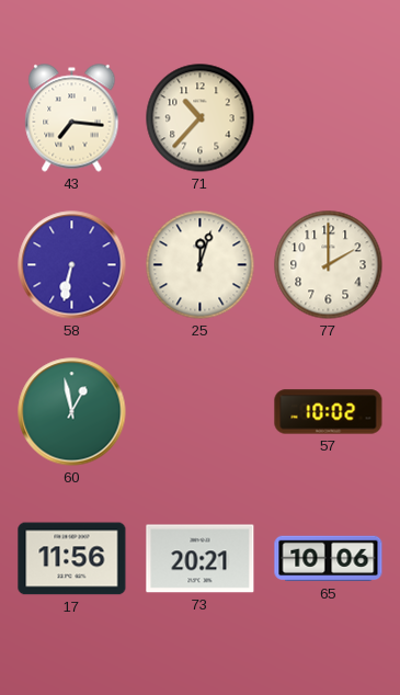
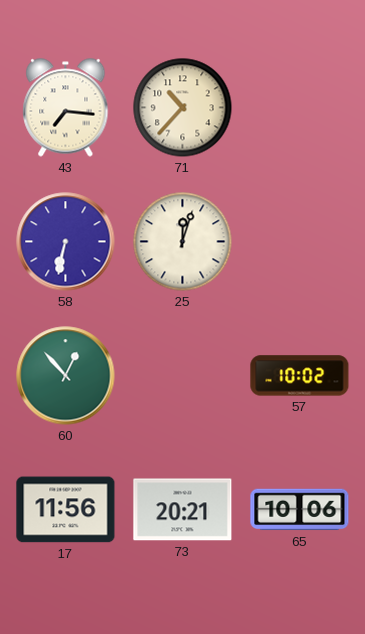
77: 2:00 -> none (329, 265)
60: 12:58 -> 12:53 (66, 376)
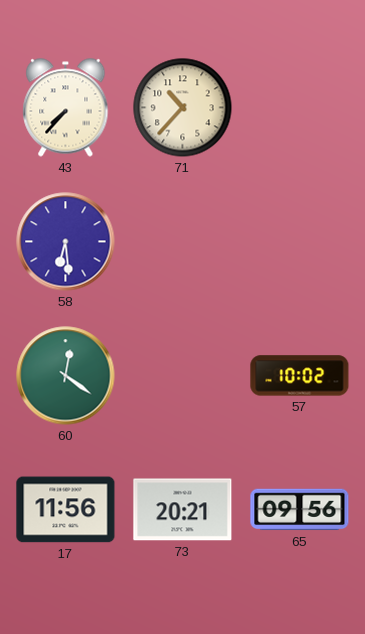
43: 7:16 -> 7:37 (66, 108)
58: 6:32 -> 6:29 (66, 242)
25: 12:03 -> none (183, 242)
60: 12:53 -> 12:21 (66, 376)
65: 10:06 -> 09:56 (300, 510)
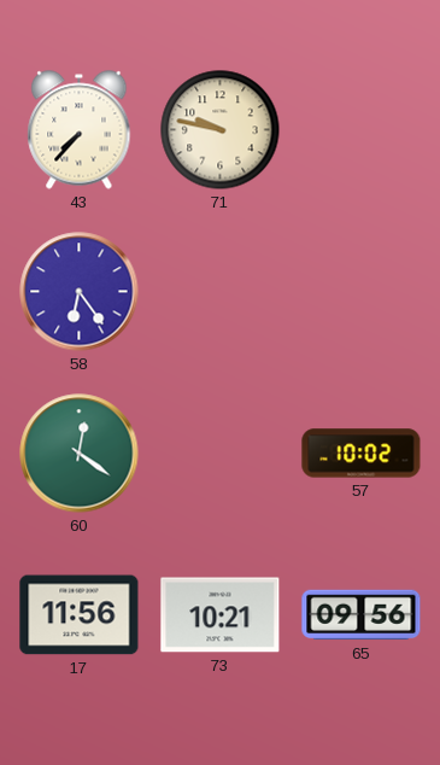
71: 10:37 -> 9:47 (221, 130)
58: 6:29 -> 6:24 (80, 292)
73: 20:21 -> 10:21 (221, 615)
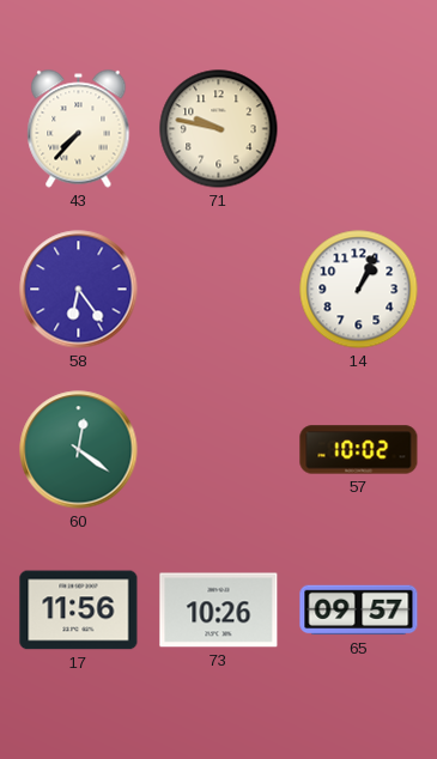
14: none -> 1:04 (359, 290)
73: 10:21 -> 10:26 (219, 611)
65: 09:56 -> 09:57 (359, 611)
